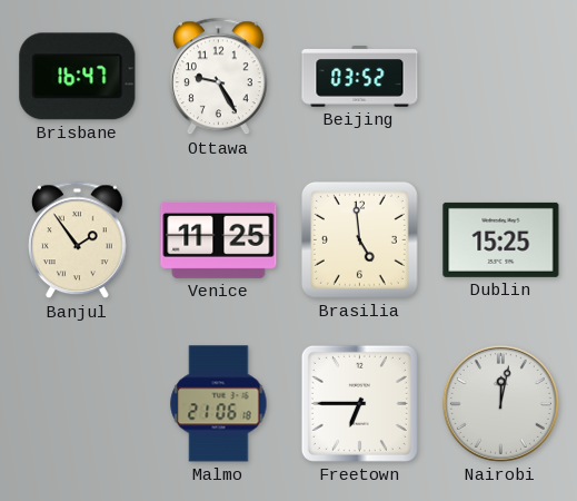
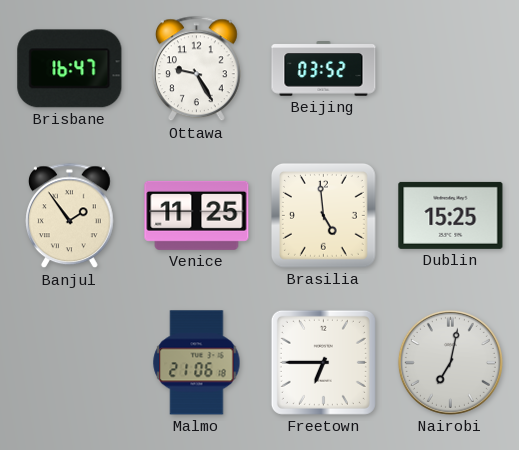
Nairobi: 12:02 -> 7:02 (450, 362)
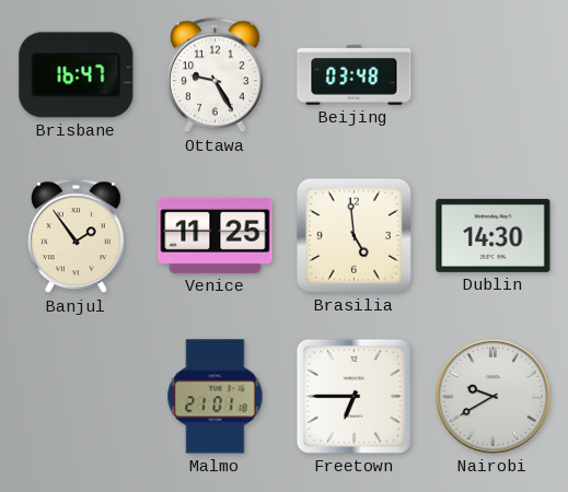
Beijing: 03:52 -> 03:48 (355, 75)
Dublin: 15:25 -> 14:30 (494, 235)
Malmo: 21:06 -> 21:01 (216, 397)
Nairobi: 7:02 -> 9:40 (492, 396)
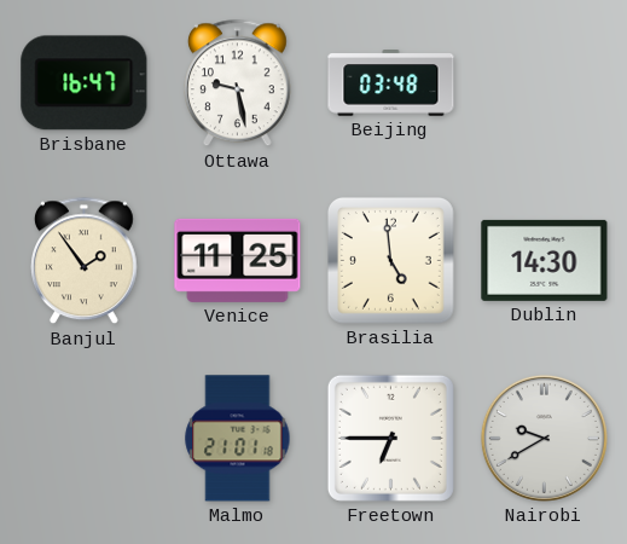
Ottawa: 9:25 -> 9:28 (238, 83)
